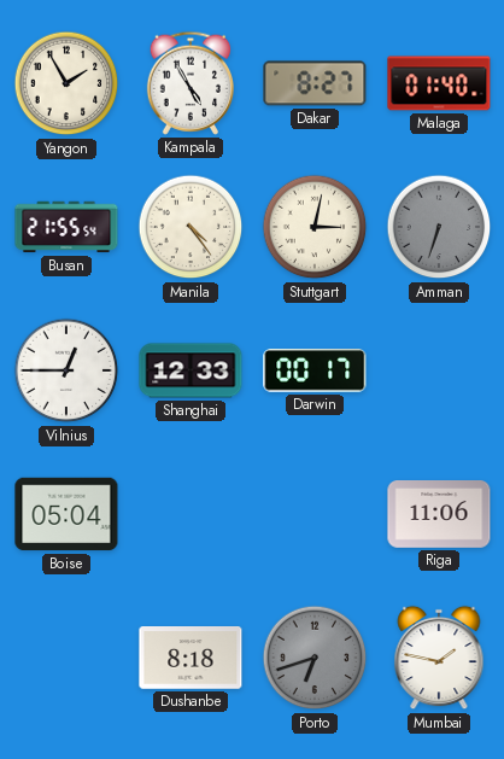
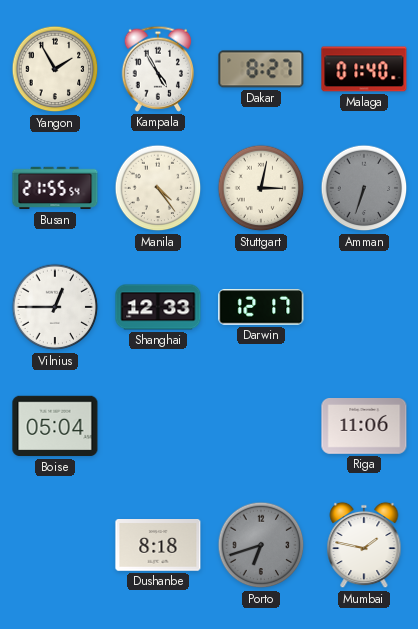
Darwin: 00:17 -> 12:17 (261, 307)
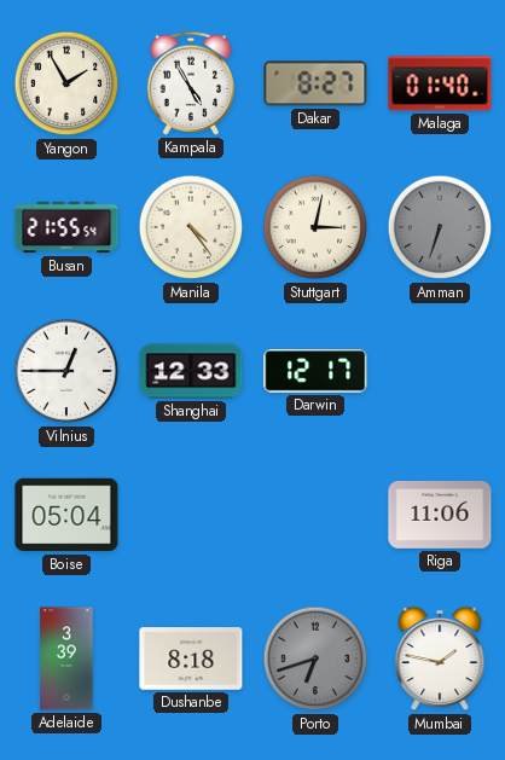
Adelaide: none -> 3:39 (66, 659)
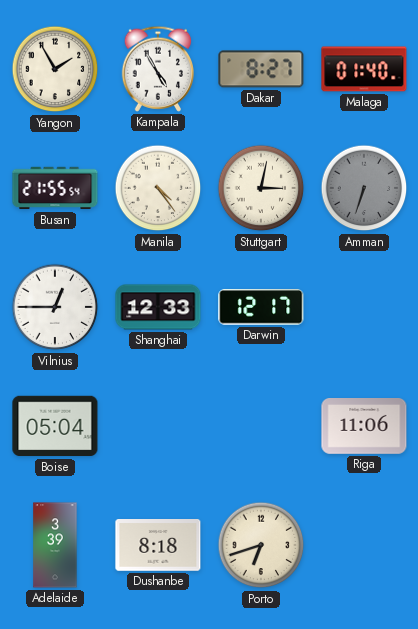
Porto dial: grey -> cream (261, 545)
Mumbai: 1:47 -> none (440, 659)
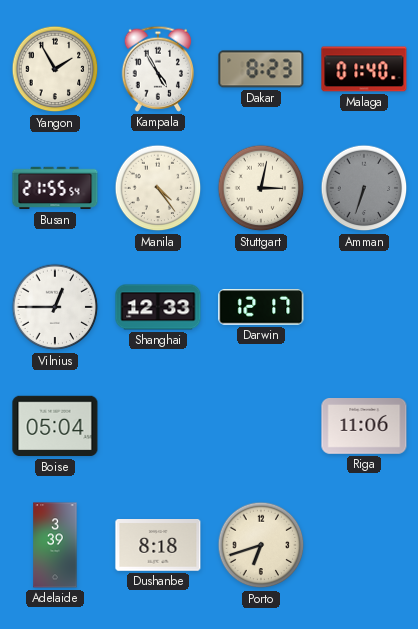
Dakar: 8:27 -> 8:23 (261, 69)
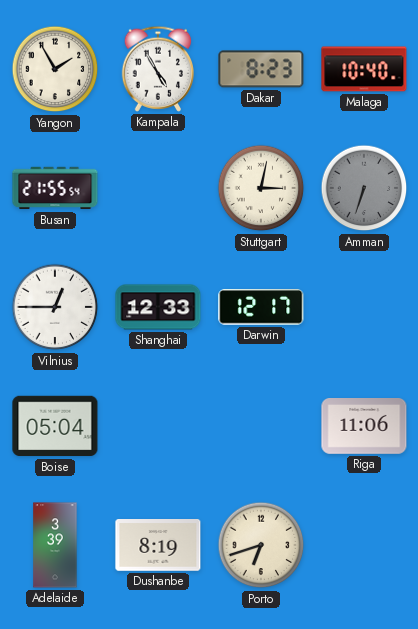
Malaga: 01:40 -> 10:40 (364, 69)
Manila: 4:24 -> none (158, 188)
Dushanbe: 8:18 -> 8:19 (158, 546)
